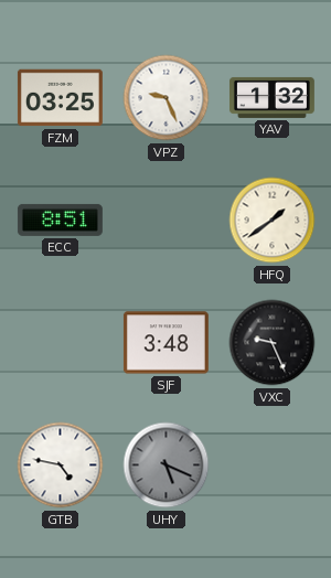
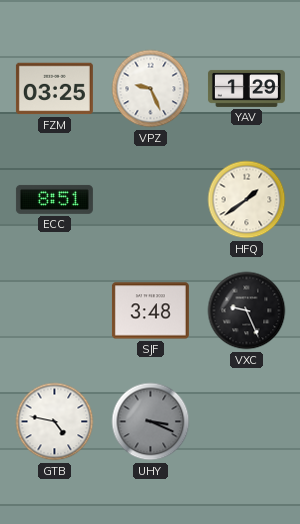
YAV: 1:32 -> 1:29 (246, 88)
UHY: 5:19 -> 3:19 (151, 422)
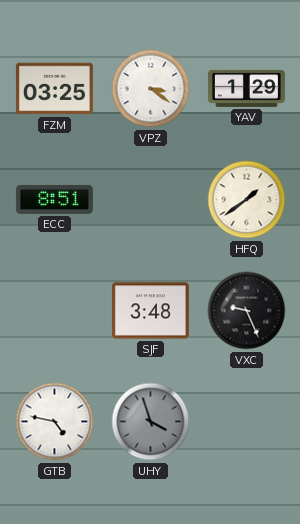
VPZ: 9:26 -> 3:21 (151, 89)
UHY: 3:19 -> 3:57 (151, 422)
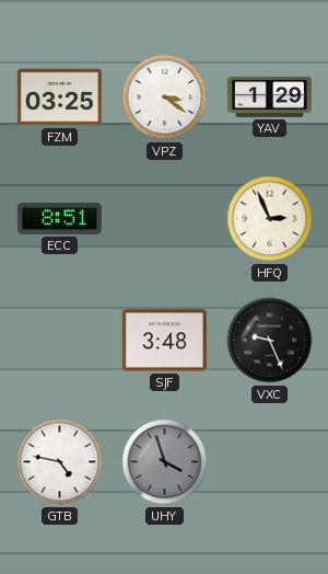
HFQ: 1:39 -> 2:56 (270, 219)
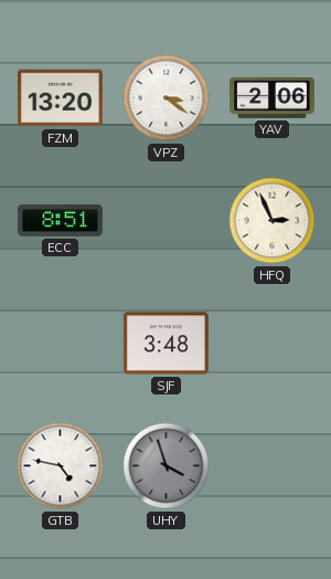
FZM: 03:25 -> 13:20 (60, 98)
YAV: 1:29 -> 2:06 (271, 97)
VXC: 9:26 -> none (270, 341)
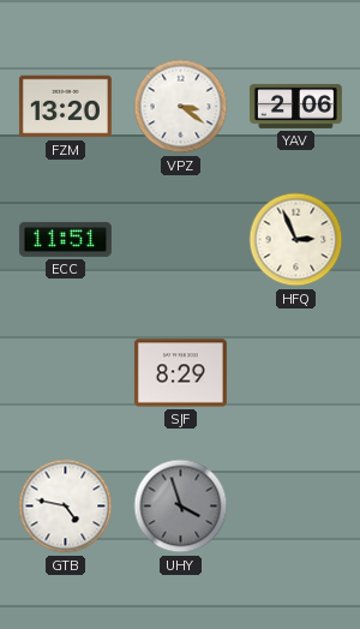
ECC: 8:51 -> 11:51 (65, 239)
SJF: 3:48 -> 8:29 (180, 373)
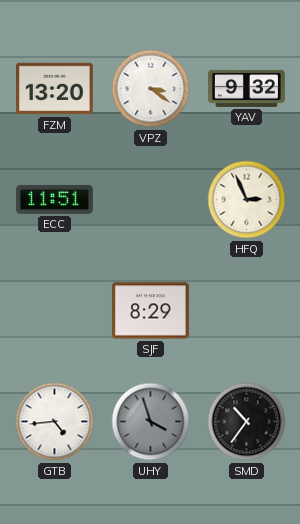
YAV: 2:06 -> 9:32 (246, 88)
GTB: 4:47 -> 4:44 (55, 422)
SMD: none -> 10:36 (247, 422)
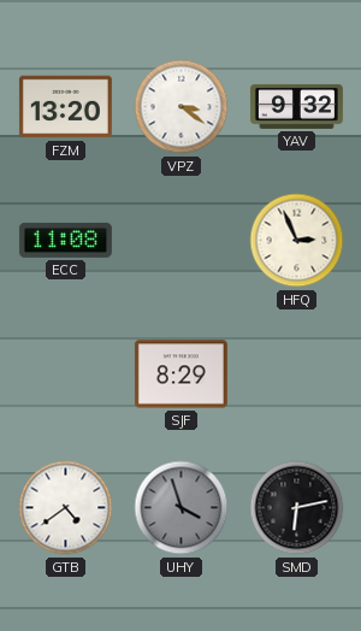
ECC: 11:51 -> 11:08 (65, 240)
GTB: 4:44 -> 4:39 (66, 508)
SMD: 10:36 -> 6:13 (297, 508)
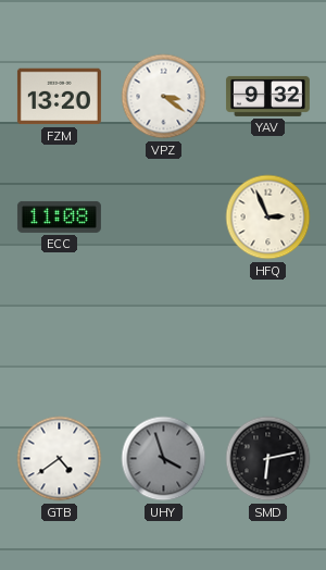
SJF: 8:29 -> none (180, 375)
